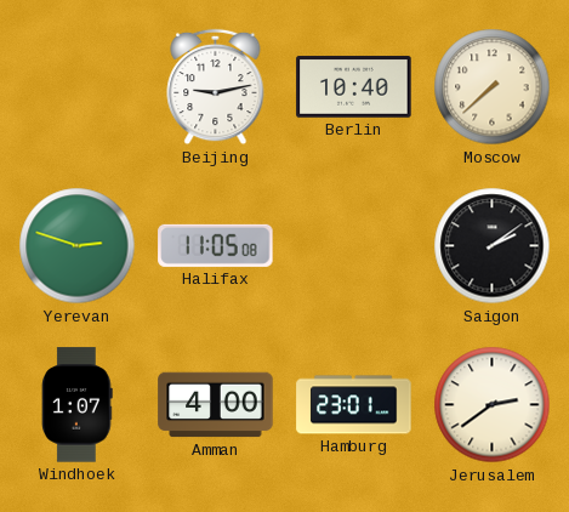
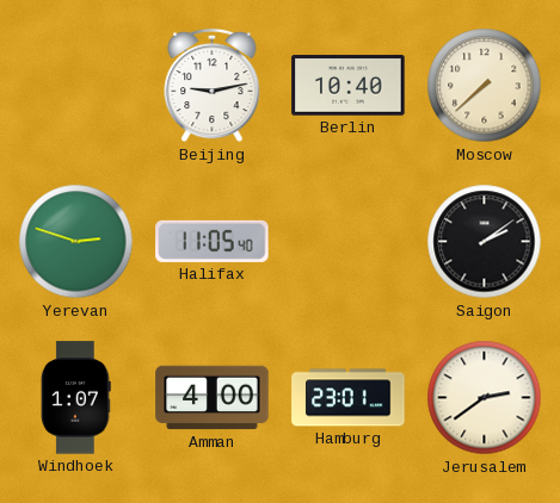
Halifax: 11:05:08 -> 11:05:40 (213, 241)
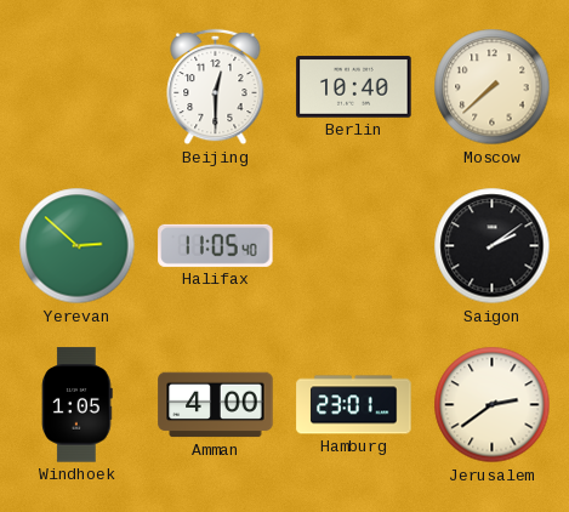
Beijing: 9:13 -> 12:30 (216, 87)
Yerevan: 2:48 -> 2:52 (78, 246)
Windhoek: 1:07 -> 1:05 (78, 405)
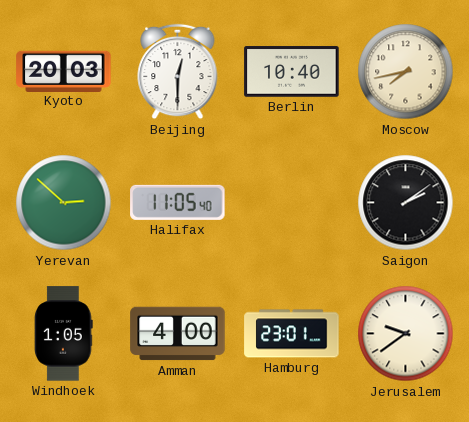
Kyoto: none -> 20:03 (64, 71)
Moscow: 7:38 -> 7:43 (406, 72)
Jerusalem: 2:39 -> 9:39 (406, 334)
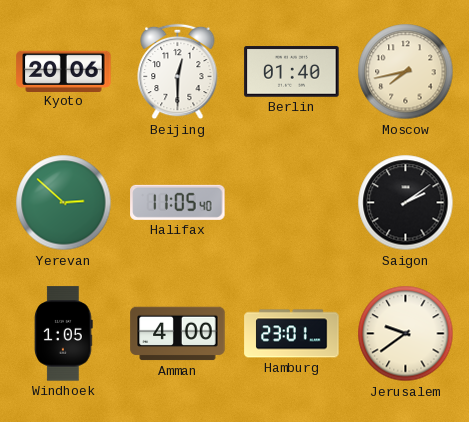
Kyoto: 20:03 -> 20:06 (64, 71)
Berlin: 10:40 -> 01:40 (292, 72)
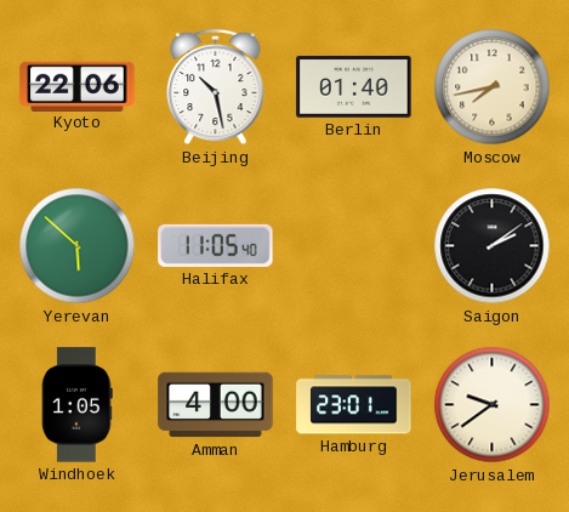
Kyoto: 20:06 -> 22:06 (78, 86)
Beijing: 12:30 -> 10:28 (216, 87)
Yerevan: 2:52 -> 5:52 (78, 246)
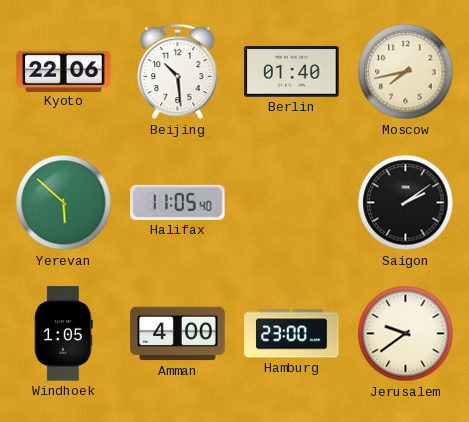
Beijing: 10:28 -> 10:29 (178, 72)
Hamburg: 23:01 -> 23:00 (292, 334)
